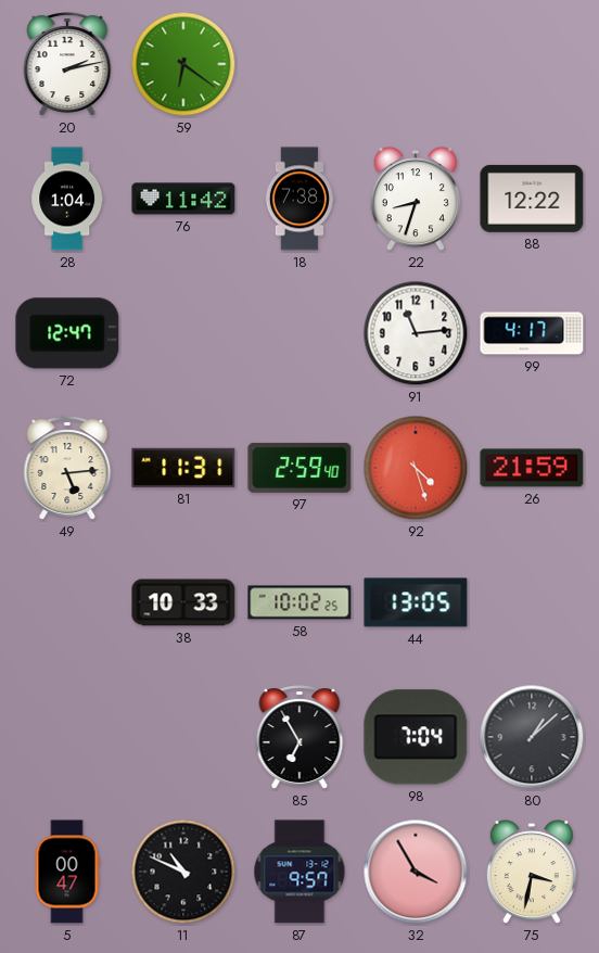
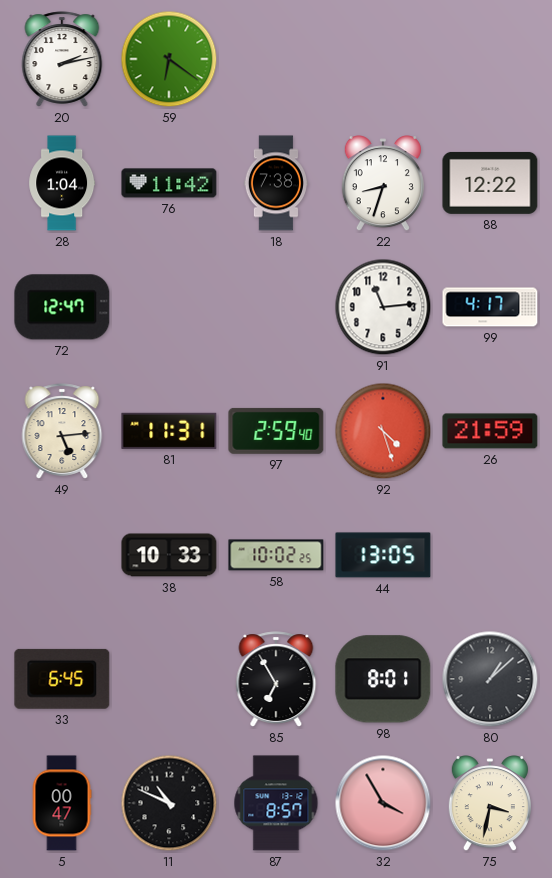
33: none -> 6:45 (62, 679)
98: 7:04 -> 8:01 (383, 679)
87: 9:57 -> 8:57 (276, 803)
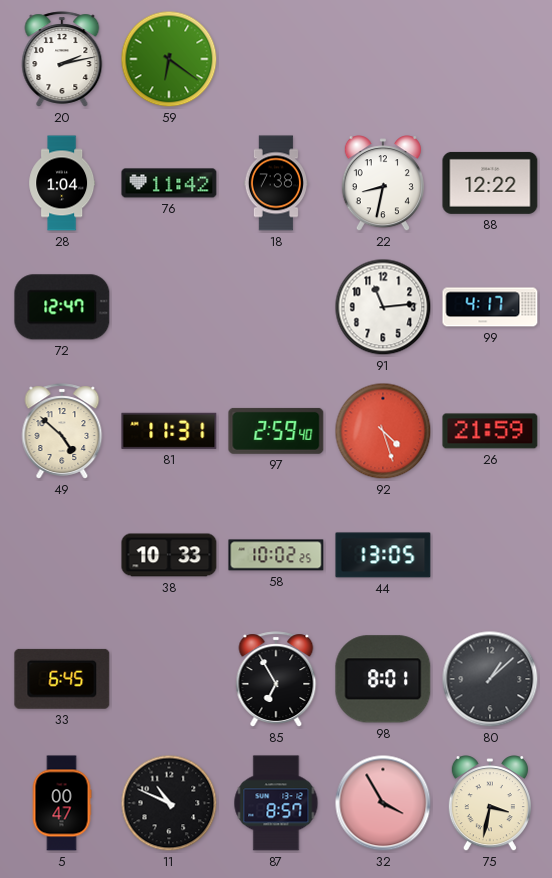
22: 8:33 -> 8:32 (383, 184)
49: 5:14 -> 4:52 (62, 431)
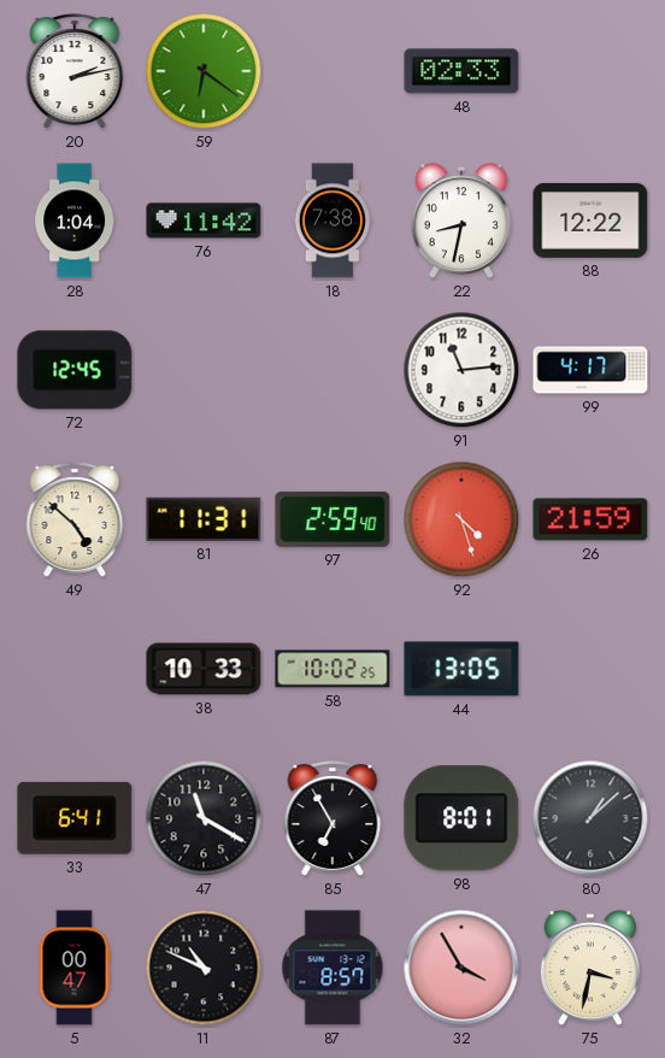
48: none -> 02:33 (461, 71)
72: 12:47 -> 12:45 (75, 370)
33: 6:45 -> 6:41 (75, 818)
47: none -> 11:20 (204, 818)
